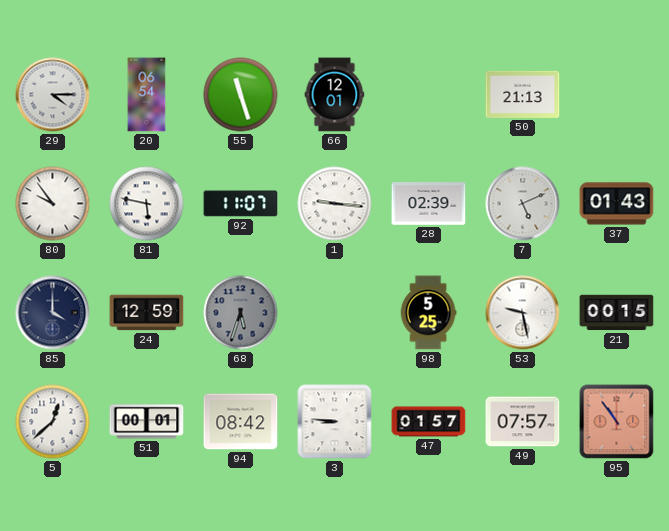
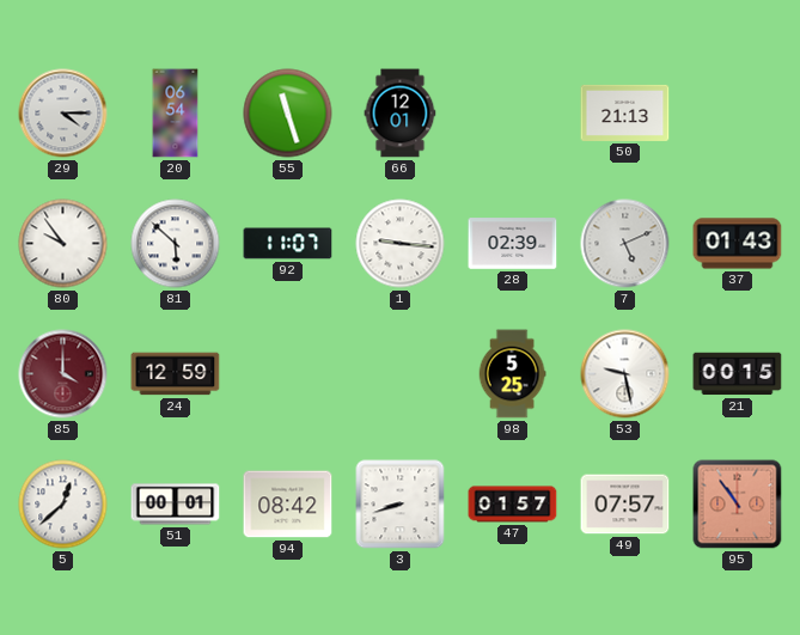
81: 5:47 -> 5:52 (176, 244)
85 dial: navy -> burgundy (63, 374)
68: 5:33 -> none (241, 313)
3: 8:46 -> 8:42 (401, 505)
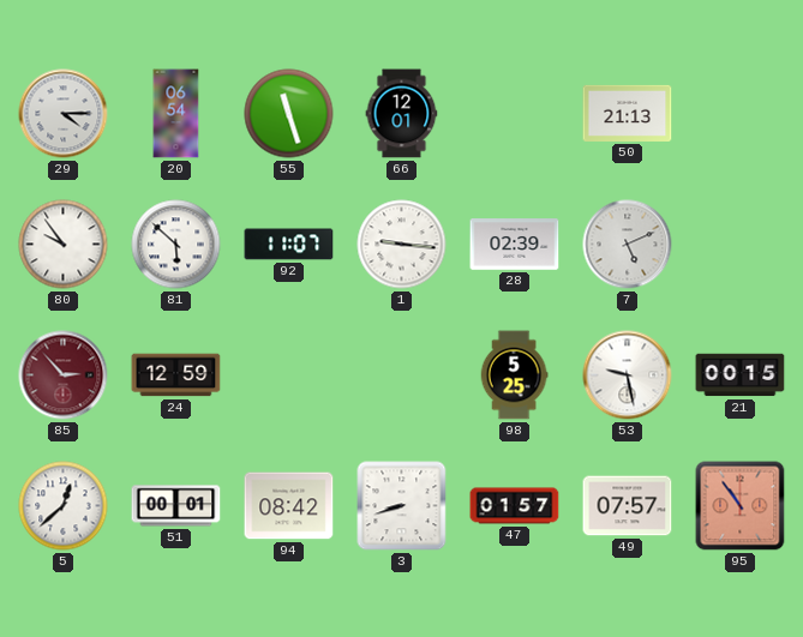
37: 01:43 -> none (738, 244)
85: 4:00 -> 2:53 (64, 375)
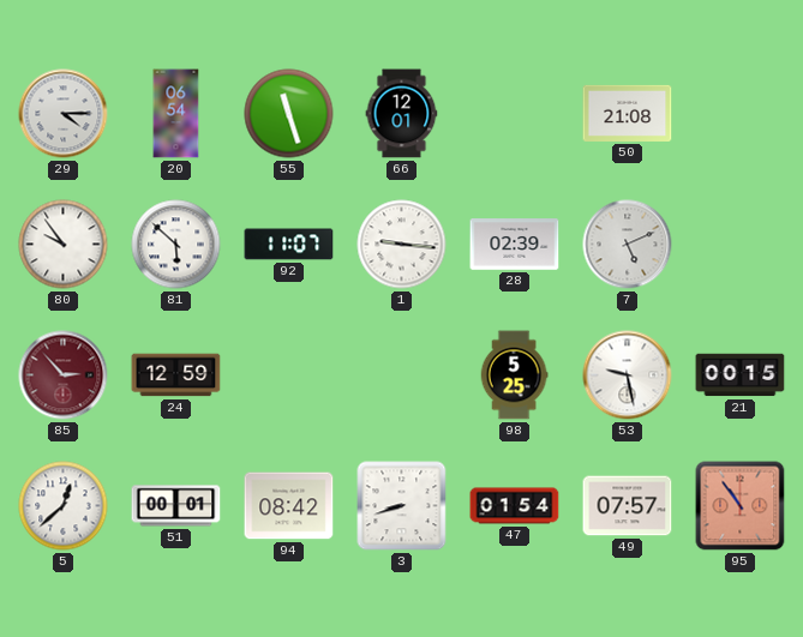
50: 21:13 -> 21:08 (628, 113)
47: 01:57 -> 01:54 (515, 506)
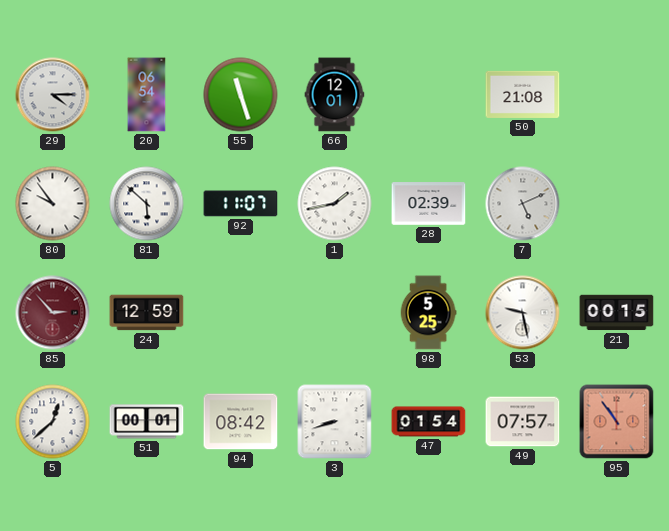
1: 9:16 -> 1:43 (335, 204)
